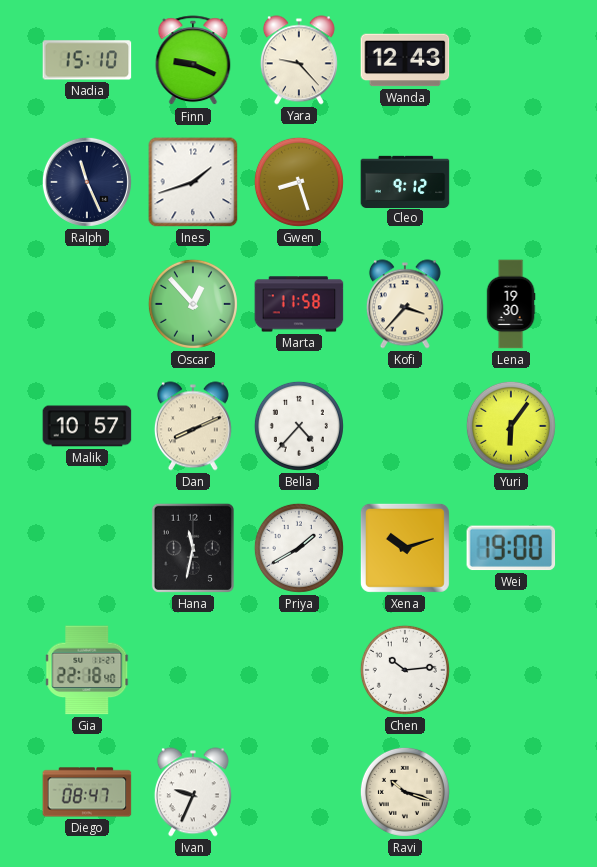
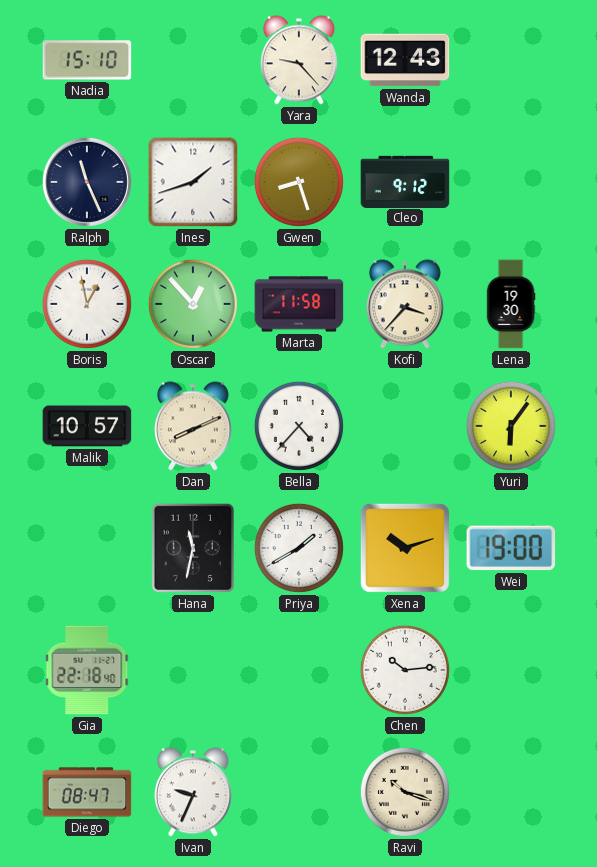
Finn: 9:19 -> none (193, 61)
Boris: none -> 12:58 (87, 304)
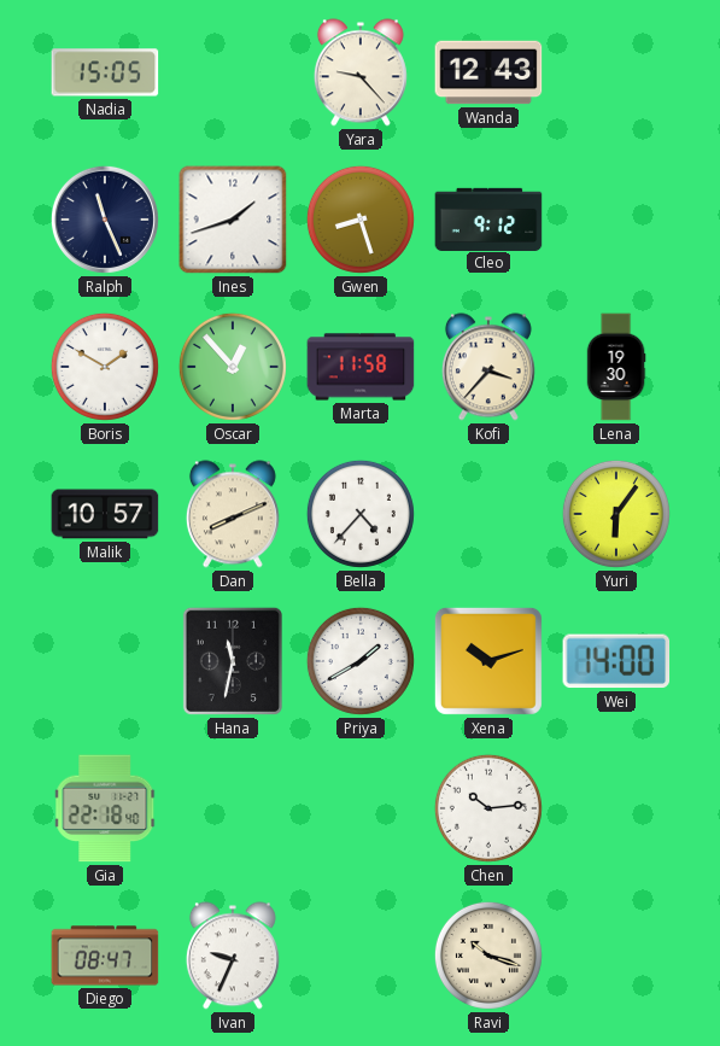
Nadia: 15:10 -> 15:05 (105, 72)
Boris: 12:58 -> 1:50 (105, 367)
Wei: 19:00 -> 14:00 (616, 661)
